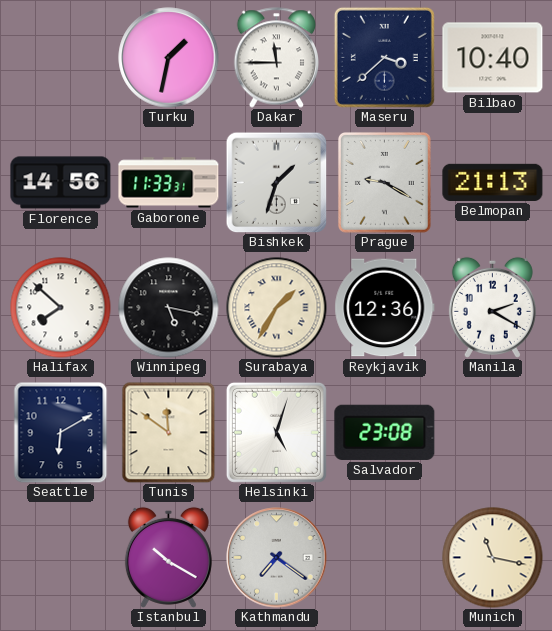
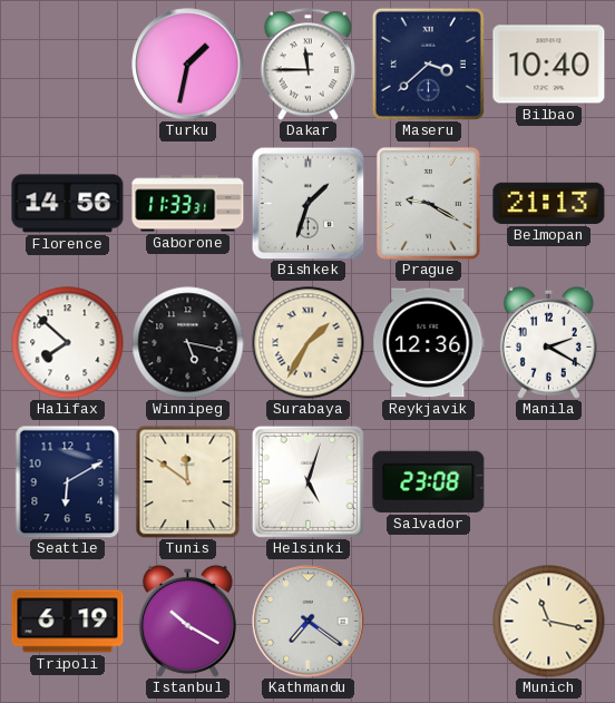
Tripoli: none -> 6:19 (68, 622)
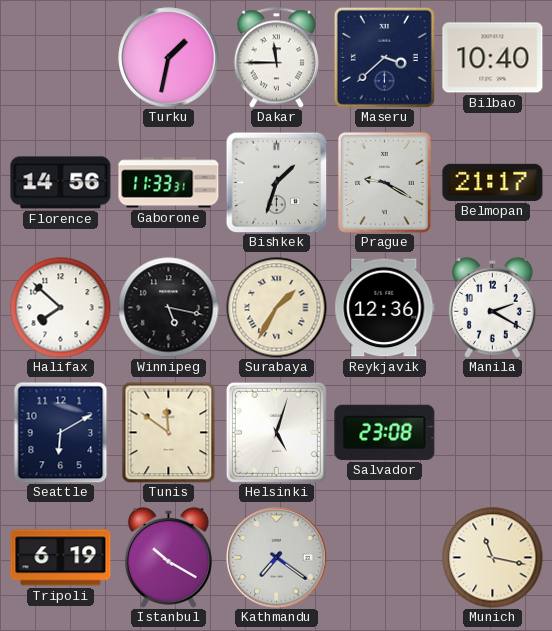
Belmopan: 21:13 -> 21:17 (493, 182)
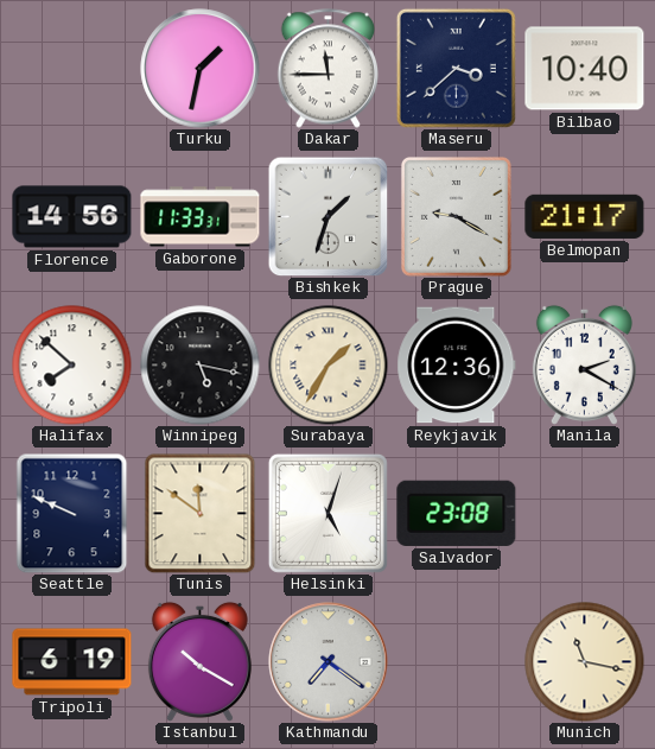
Seattle: 6:10 -> 9:49 (72, 513)
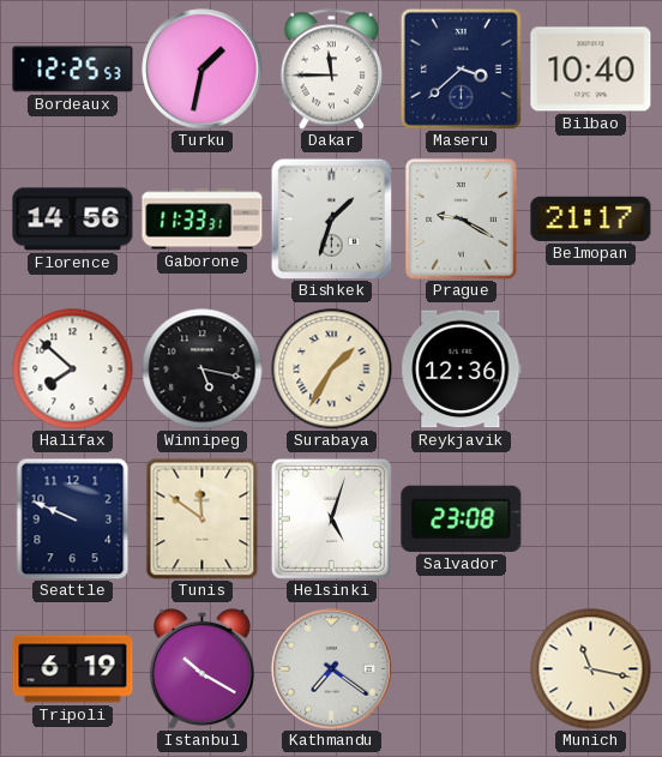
Bordeaux: none -> 12:25 (73, 70)
Manila: 2:20 -> none (584, 364)
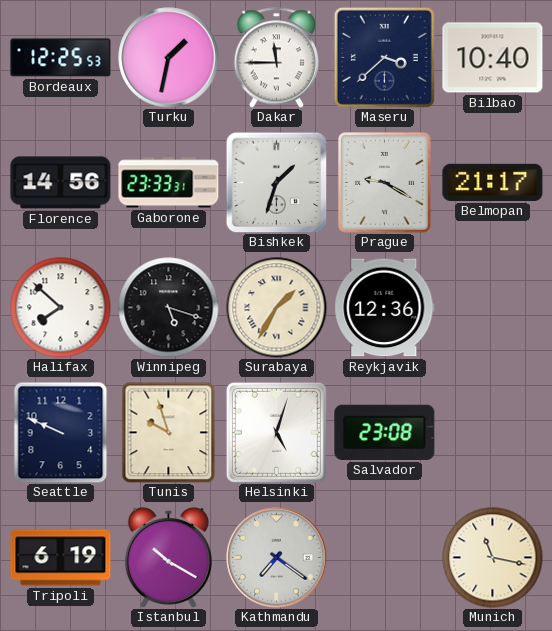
Gaborone: 11:33 -> 23:33 (169, 183)
Winnipeg: 5:17 -> 5:18 (169, 308)
Tunis: 11:51 -> 9:57 (169, 432)
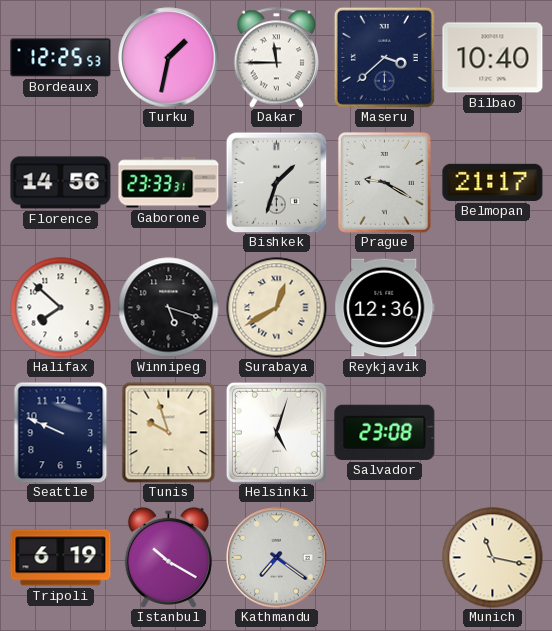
Surabaya: 1:35 -> 12:40 (277, 308)
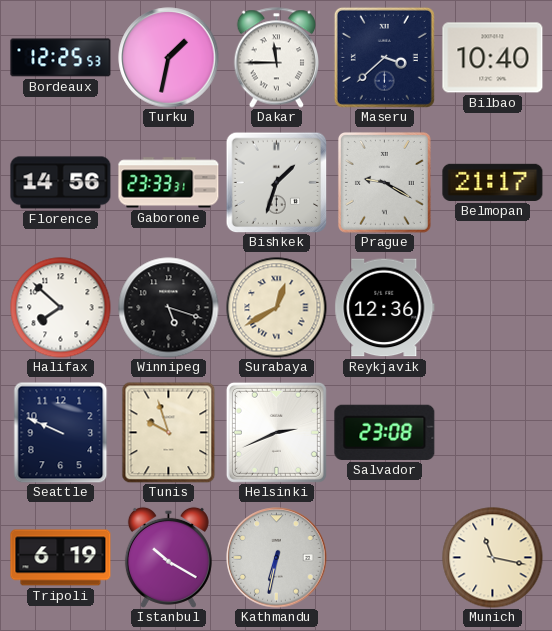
Helsinki: 5:03 -> 2:41 (276, 432)
Kathmandu: 7:21 -> 6:32 (277, 558)
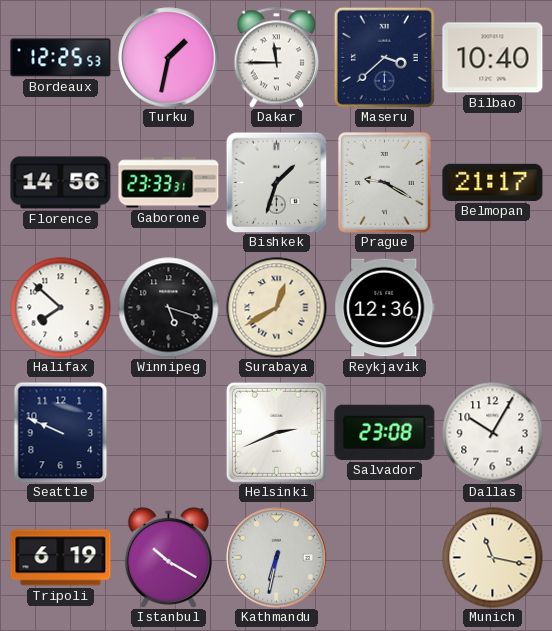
Tunis: 9:57 -> none (169, 432)
Dallas: none -> 10:05 (493, 433)
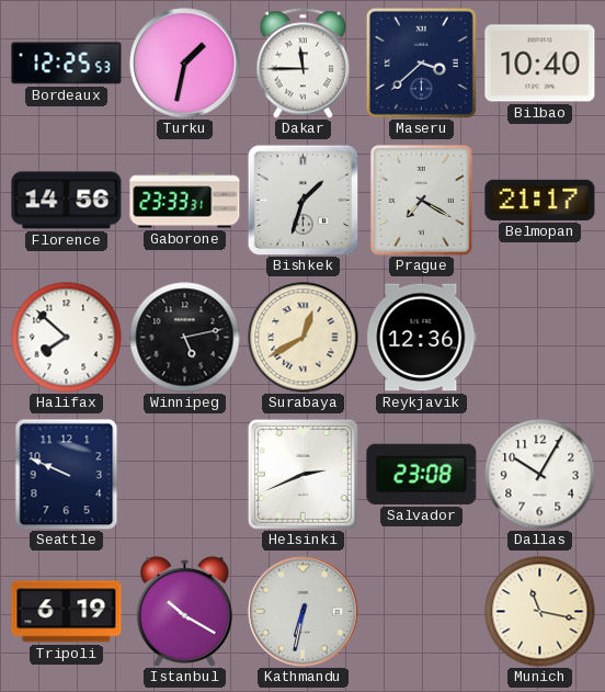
Prague: 9:20 -> 7:20 (421, 200)
Winnipeg: 5:18 -> 5:13 (185, 338)
